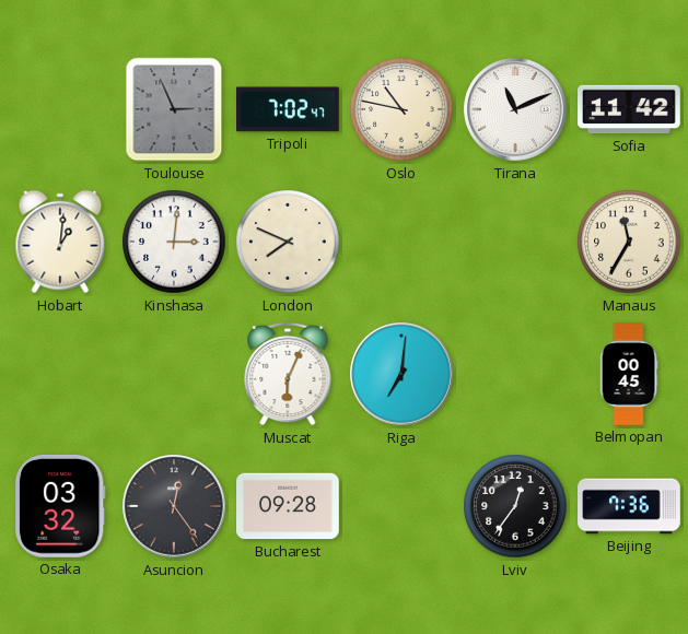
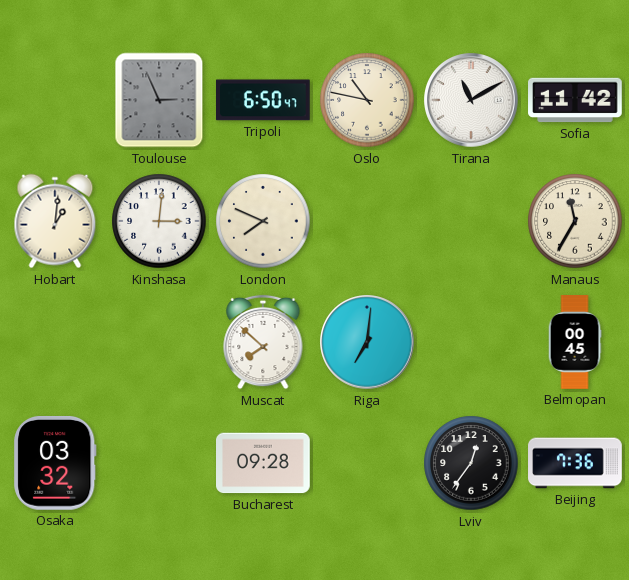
Tripoli: 7:02 -> 6:50 (264, 100)
Tirana: 11:11 -> 11:10 (471, 100)
Muscat: 6:04 -> 7:52 (263, 342)
Asuncion: 12:24 -> none (174, 506)
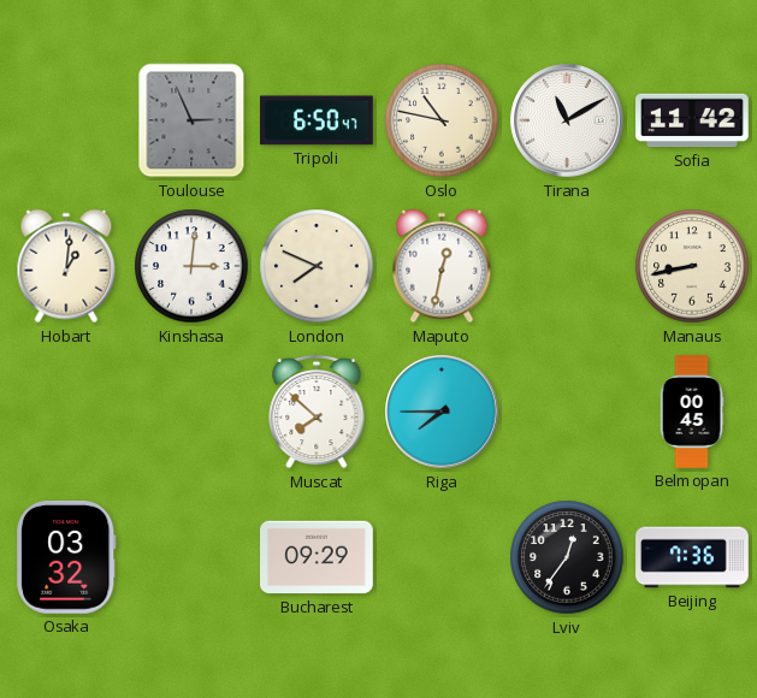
Maputo: none -> 12:32 (442, 266)
Manaus: 11:35 -> 8:43 (692, 266)
Riga: 7:01 -> 7:45 (442, 412)
Bucharest: 09:28 -> 09:29 (318, 557)
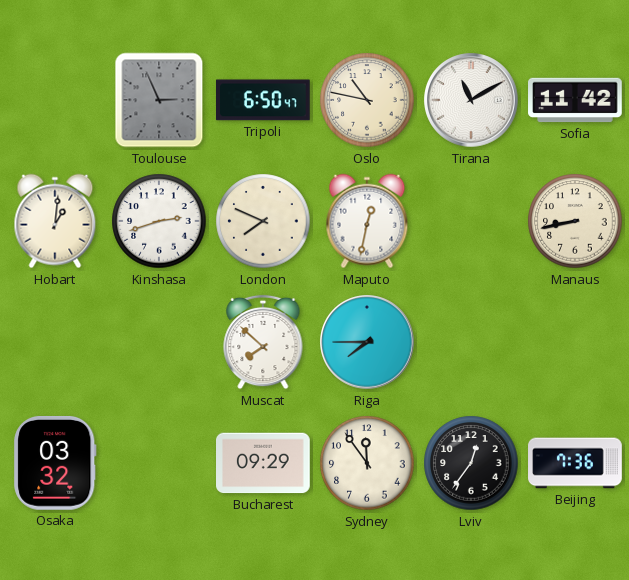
Kinshasa: 3:01 -> 2:42 (159, 221)
Belmopan: 00:45 -> none (692, 412)
Sydney: none -> 11:54 (367, 463)
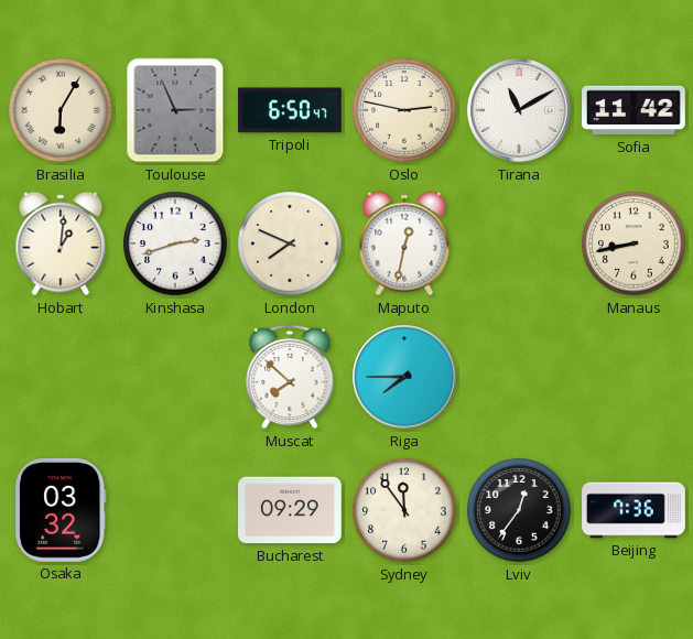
Brasilia: none -> 6:05 (61, 110)
Oslo: 10:47 -> 2:47 (404, 110)
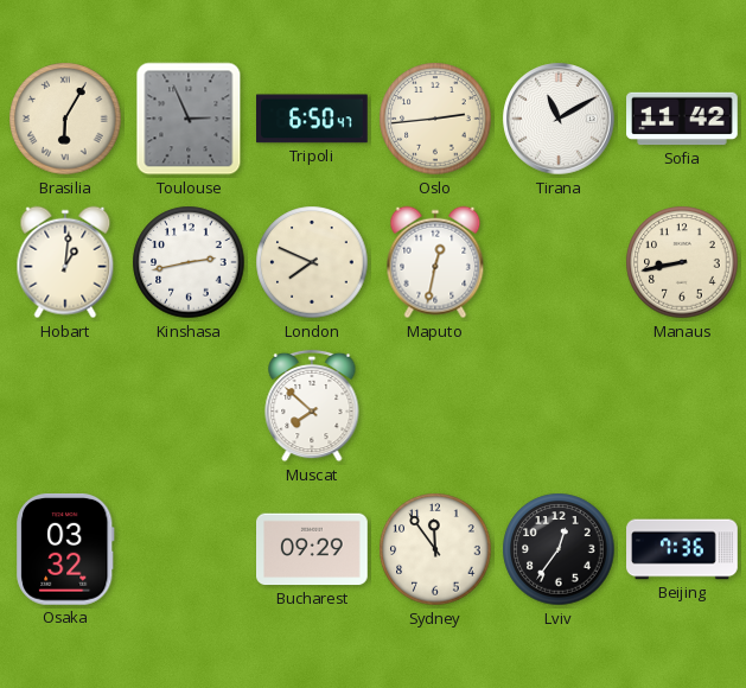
Oslo: 2:47 -> 2:44 (435, 119)
Kinshasa: 2:42 -> 2:43 (189, 262)
Riga: 7:45 -> none (404, 377)
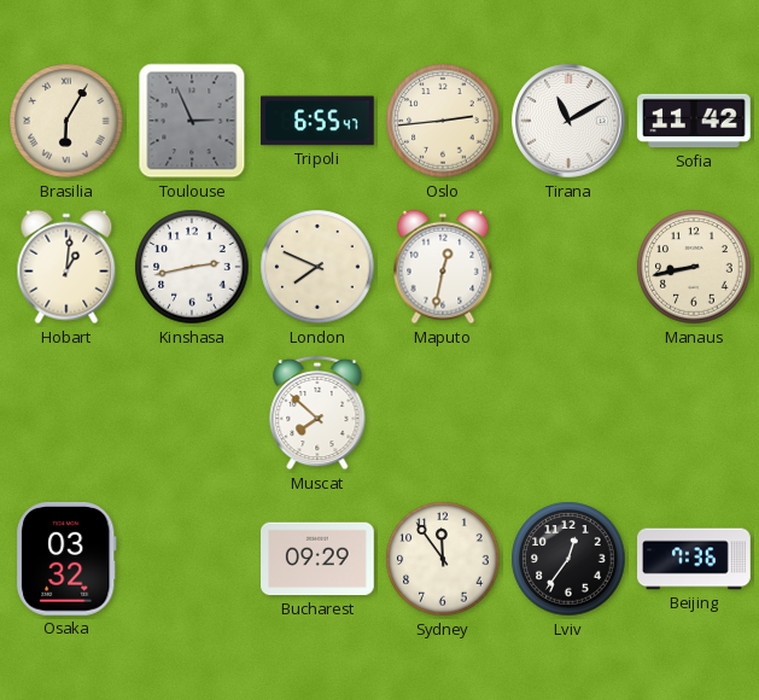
Tripoli: 6:50 -> 6:55 (319, 121)
